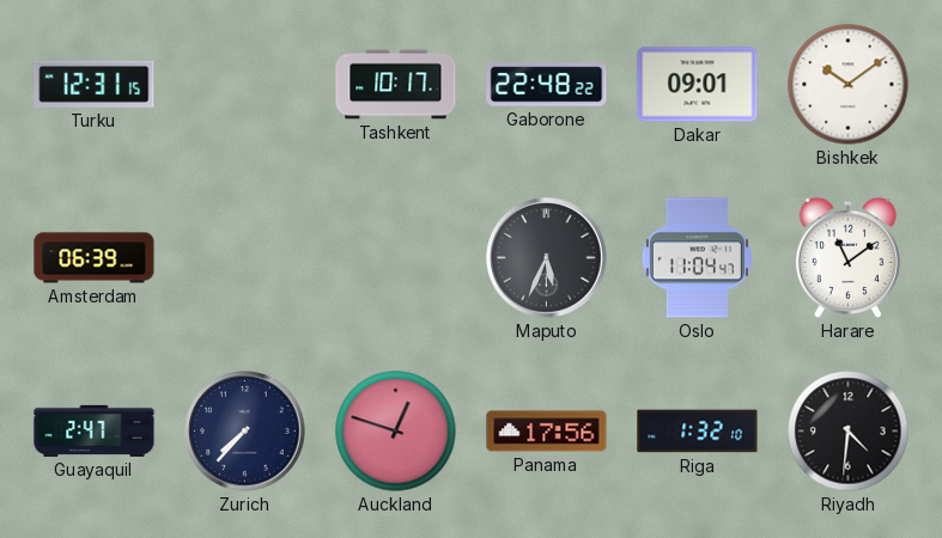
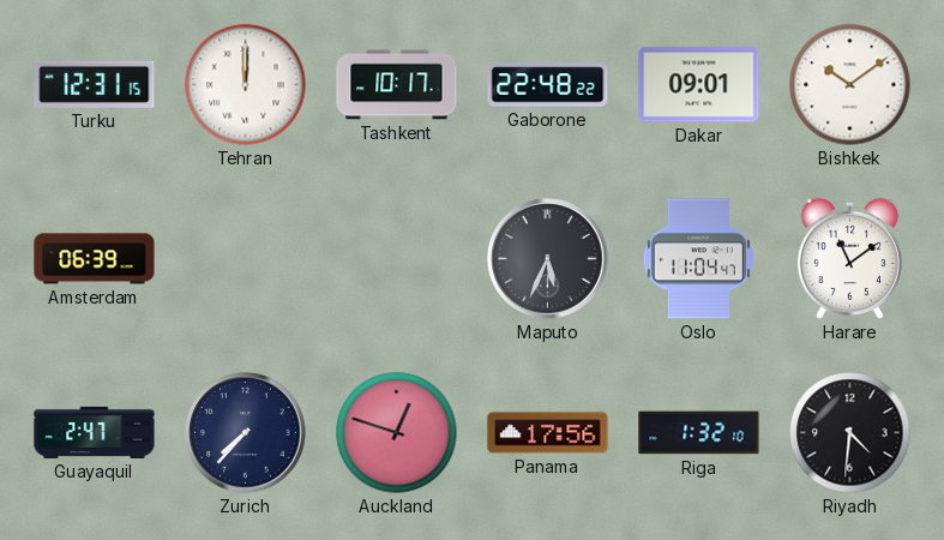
Tehran: none -> 12:00 (246, 85)
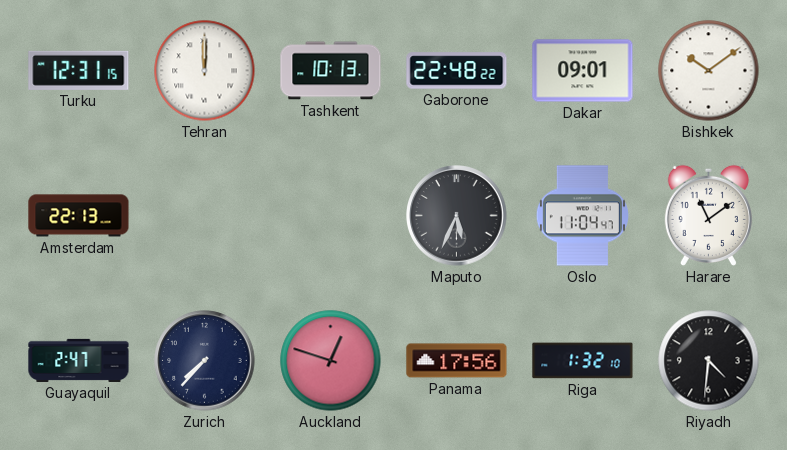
Tashkent: 10:17 -> 10:13 (331, 71)
Amsterdam: 06:39 -> 22:13 (79, 216)
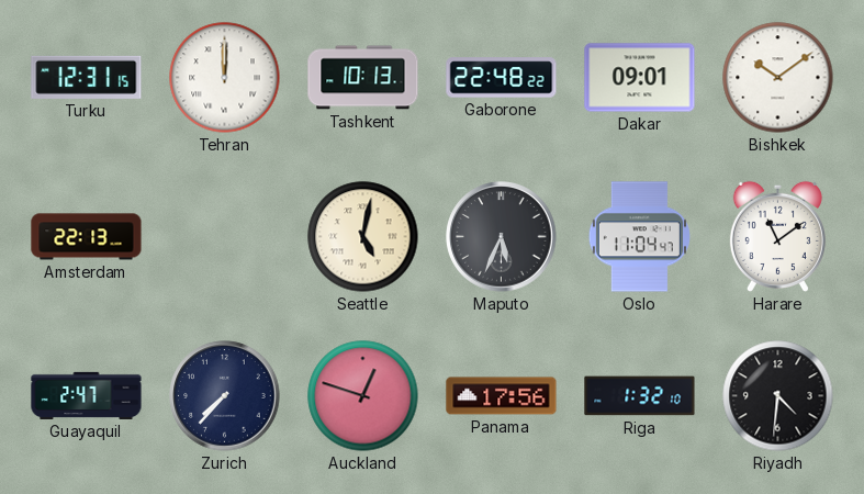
Seattle: none -> 5:02 (363, 237)
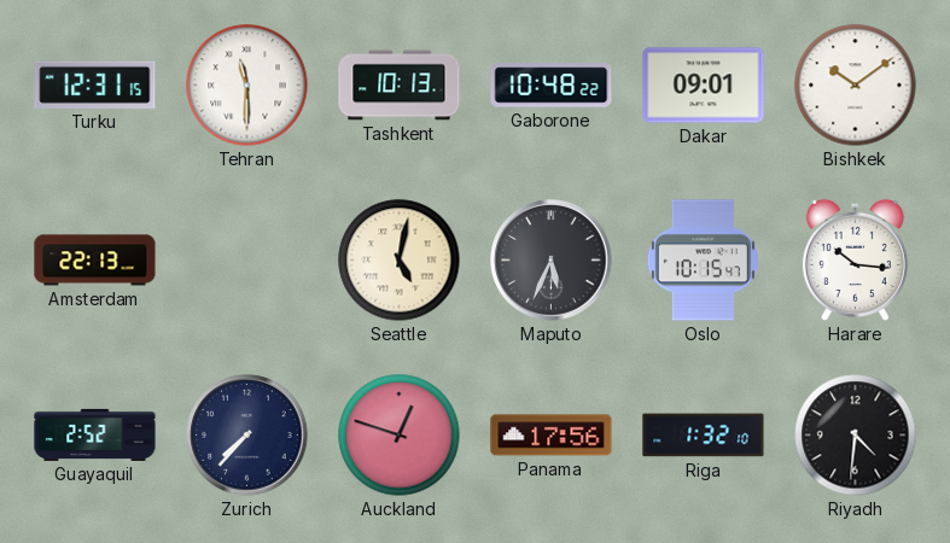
Tehran: 12:00 -> 11:30 (247, 86)
Gaborone: 22:48 -> 10:48 (552, 86)
Oslo: 11:04 -> 10:15 (703, 261)
Harare: 11:09 -> 10:16 (855, 259)
Guayaquil: 2:47 -> 2:52 (95, 434)
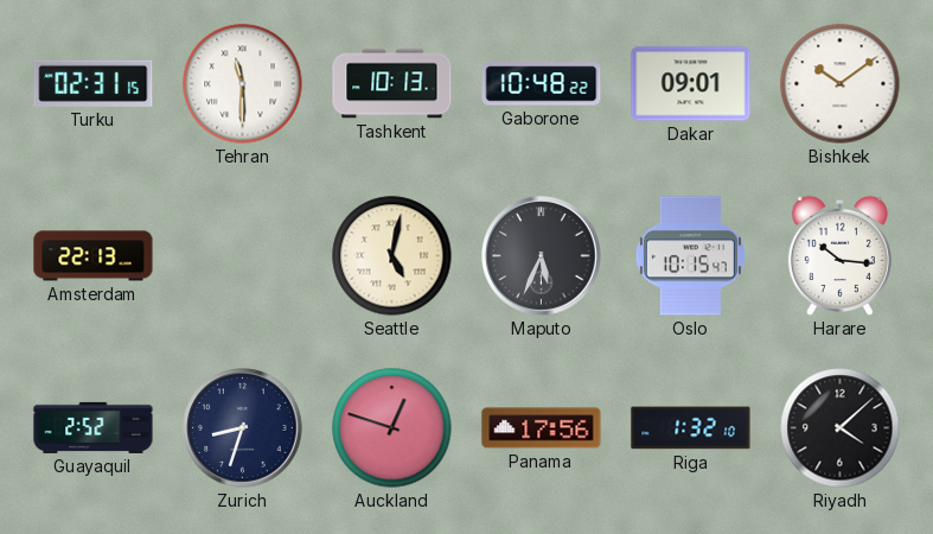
Turku: 12:31 -> 02:31 (94, 83)
Zurich: 7:37 -> 8:33 (243, 428)
Riyadh: 4:31 -> 4:08 (841, 428)
